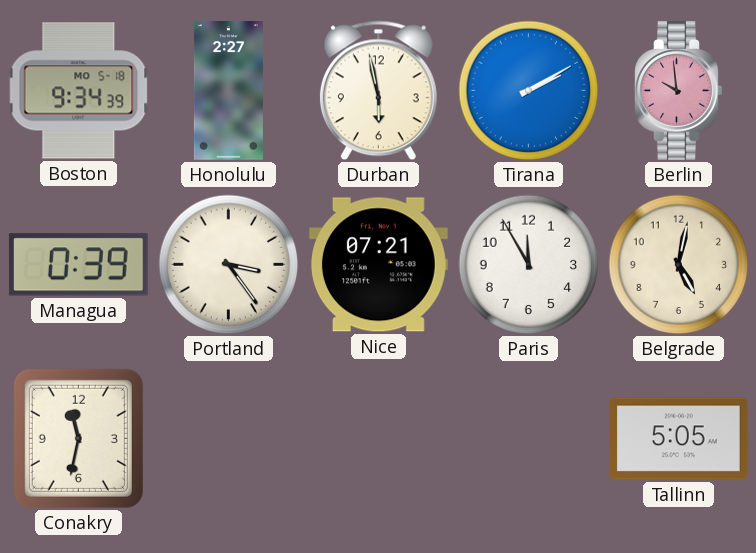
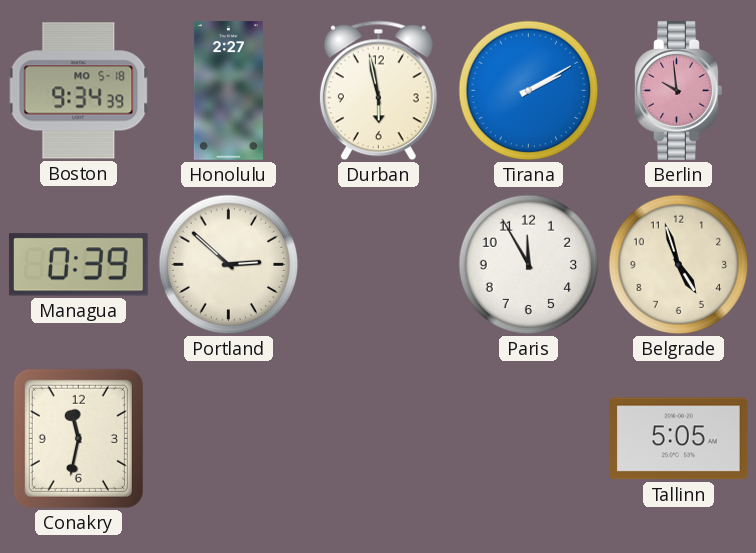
Portland: 3:24 -> 2:52 (229, 265)
Nice: 07:21 -> none (378, 265)
Belgrade: 5:02 -> 4:57 (679, 265)
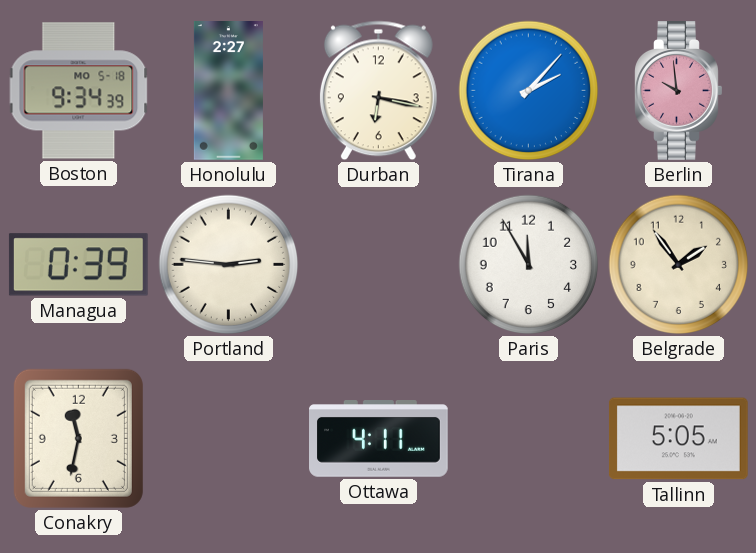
Durban: 5:58 -> 6:17 (378, 91)
Tirana: 2:10 -> 2:07 (529, 91)
Portland: 2:52 -> 2:46 (229, 265)
Belgrade: 4:57 -> 1:54 (679, 265)
Ottawa: none -> 4:11 (379, 439)
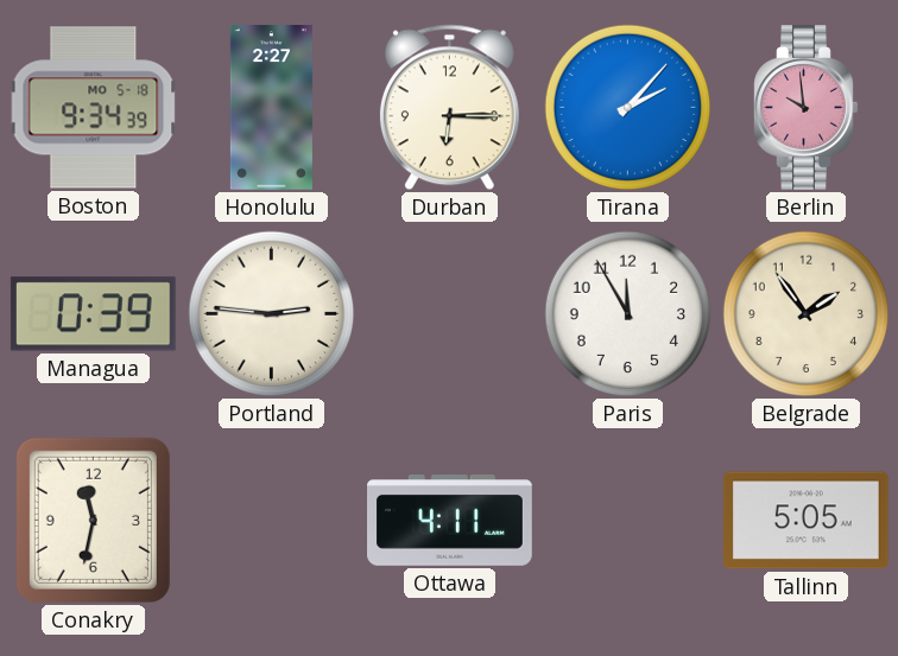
Durban: 6:17 -> 6:15 (449, 108)
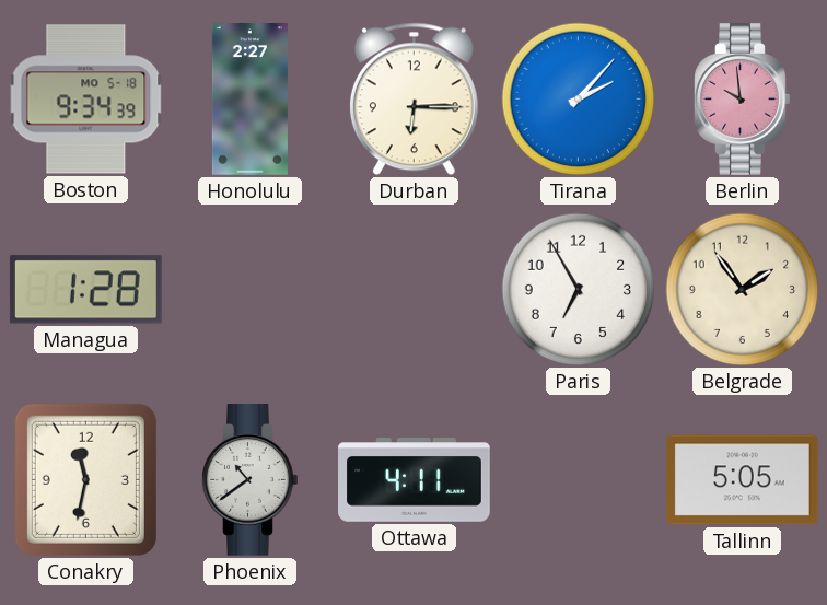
Managua: 0:39 -> 1:28 (85, 290)
Portland: 2:46 -> none (272, 314)
Paris: 11:55 -> 6:55 (579, 290)
Phoenix: none -> 10:39 (251, 480)
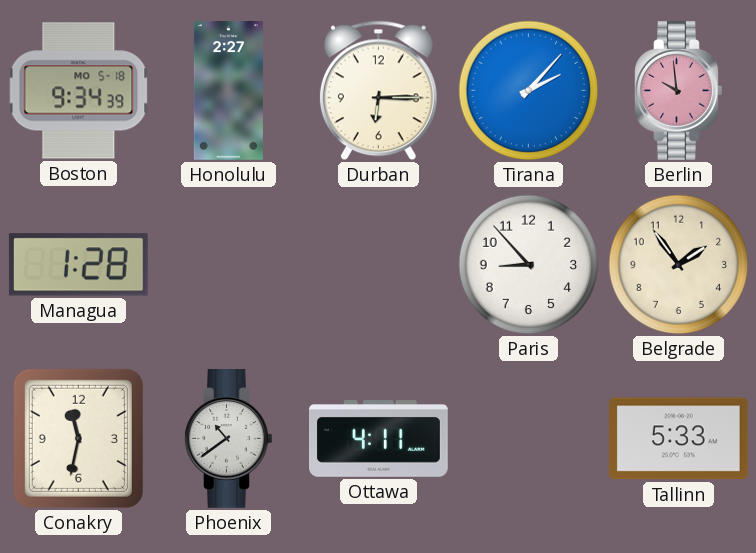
Paris: 6:55 -> 8:53 (529, 265)
Tallinn: 5:05 -> 5:33 (678, 439)
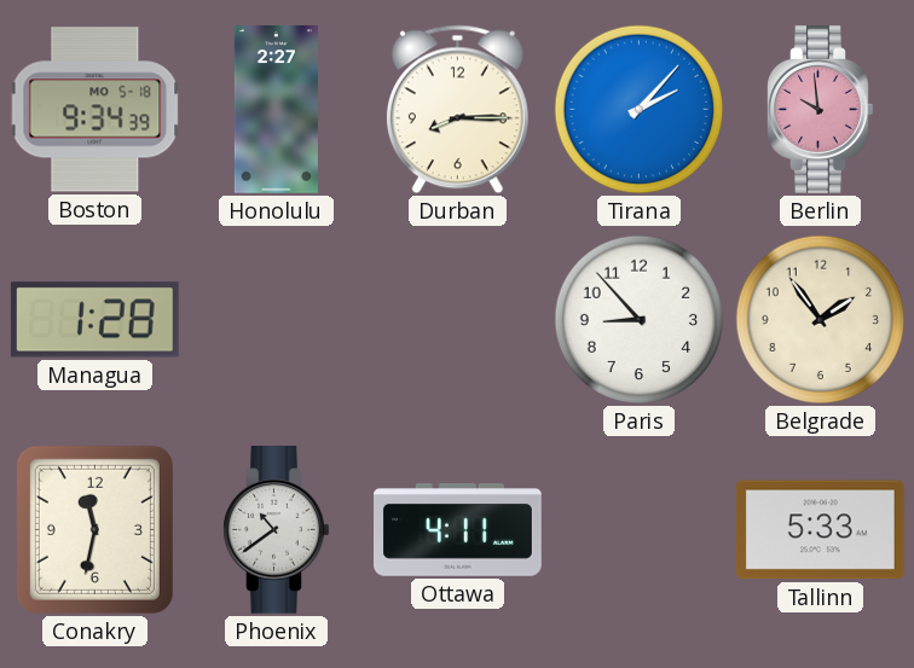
Durban: 6:15 -> 8:15 (457, 110)
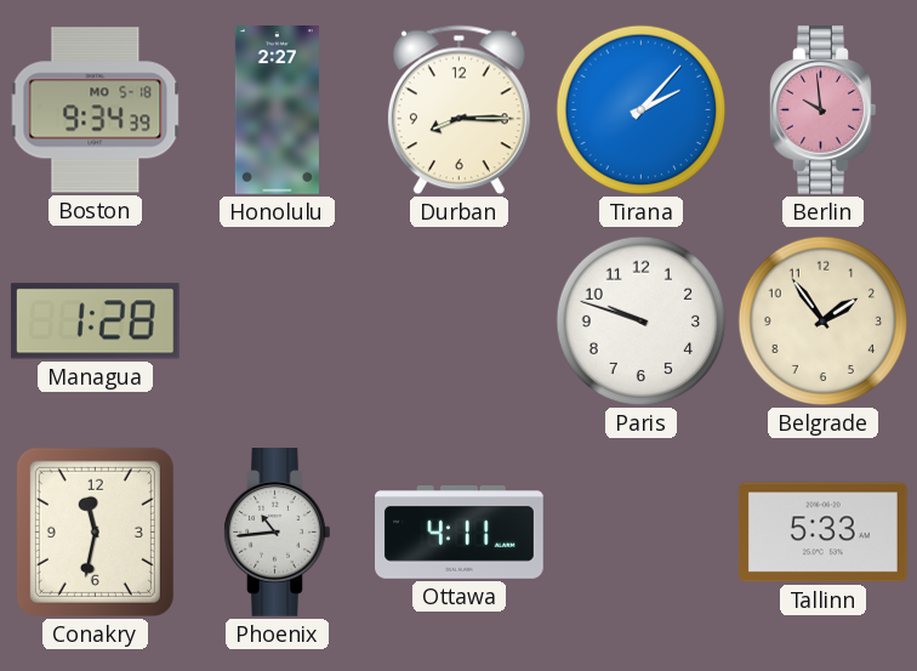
Paris: 8:53 -> 9:48 (642, 322)
Phoenix: 10:39 -> 10:44 (278, 533)
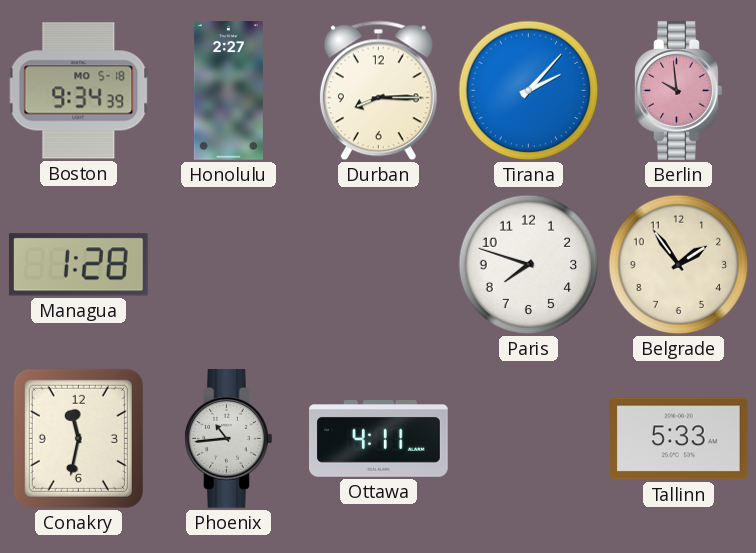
Paris: 9:48 -> 7:48 (529, 265)
